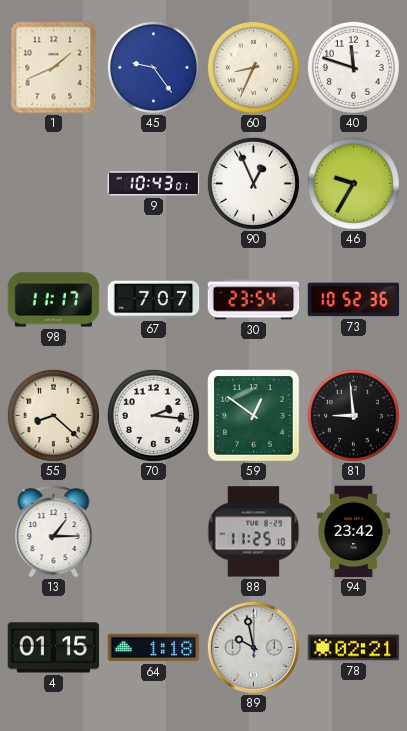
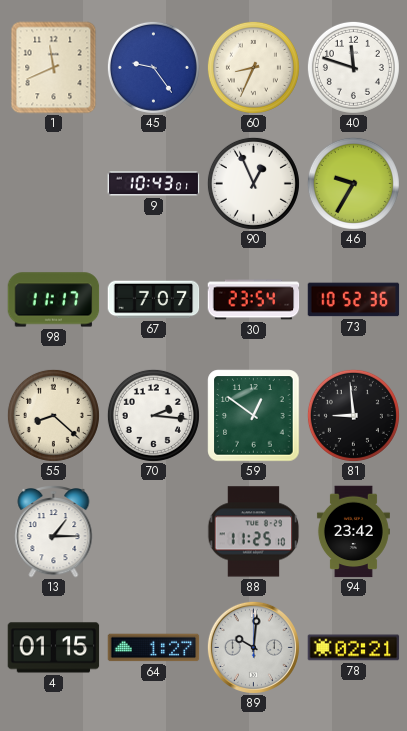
1: 1:41 -> 11:41 (54, 68)
64: 1:18 -> 1:27 (154, 648)
89: 9:58 -> 10:01 (253, 647)
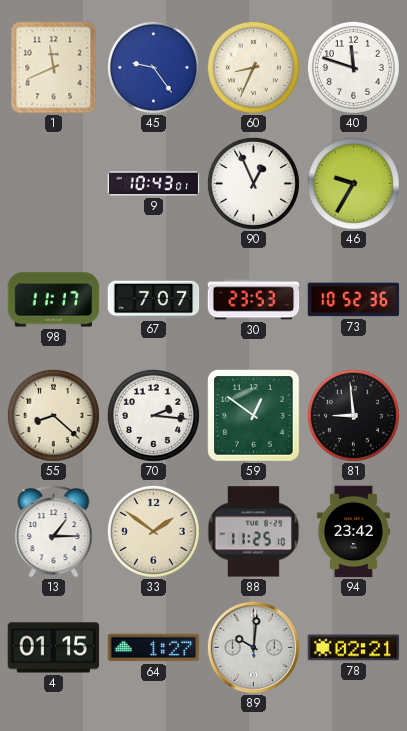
30: 23:54 -> 23:53 (254, 300)
33: none -> 1:51 (153, 531)
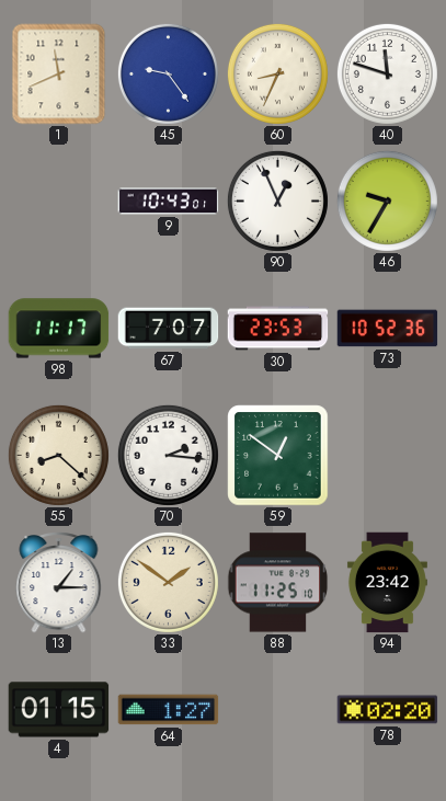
81: 8:59 -> none (353, 415)
89: 10:01 -> none (253, 647)
78: 02:21 -> 02:20 (388, 710)
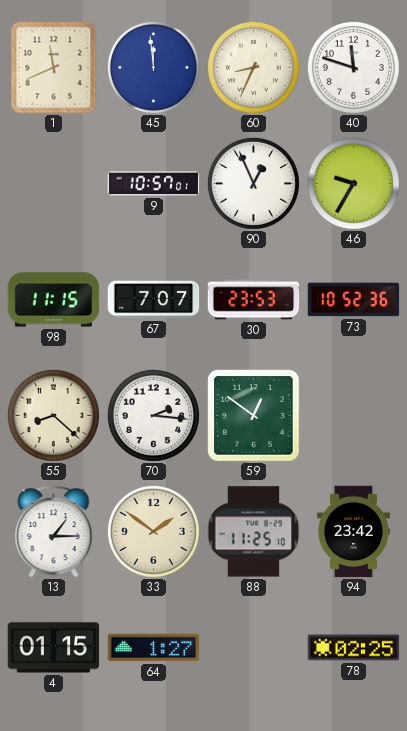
45: 9:24 -> 11:59 (153, 67)
9: 10:43 -> 10:57 (154, 184)
98: 11:17 -> 11:15 (54, 300)
78: 02:20 -> 02:25 (354, 648)
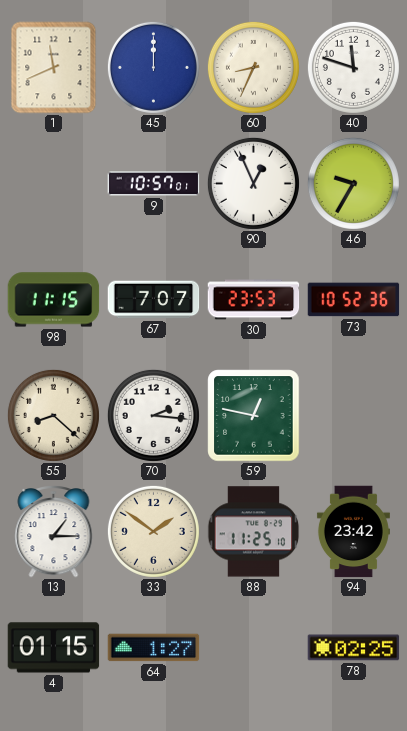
45: 11:59 -> 12:00 (153, 67)
59: 12:51 -> 12:47 (254, 416)
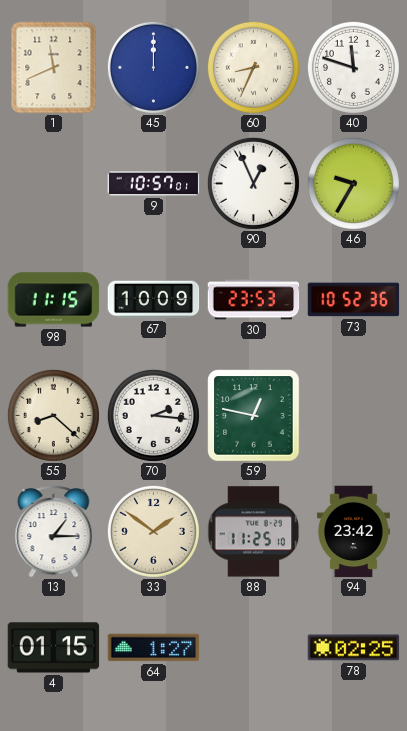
67: 7:07 -> 10:09 (154, 300)
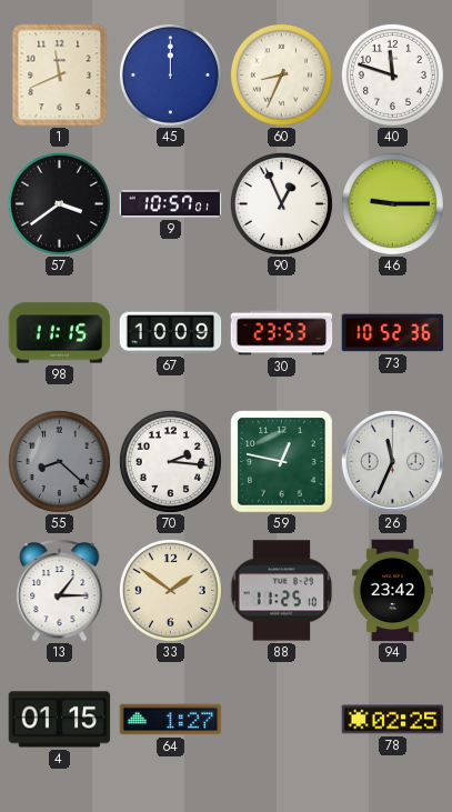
57: none -> 3:39 (59, 203)
46: 9:35 -> 9:15 (392, 203)
55 dial: cream -> grey (59, 461)
26: none -> 11:34 (392, 461)
